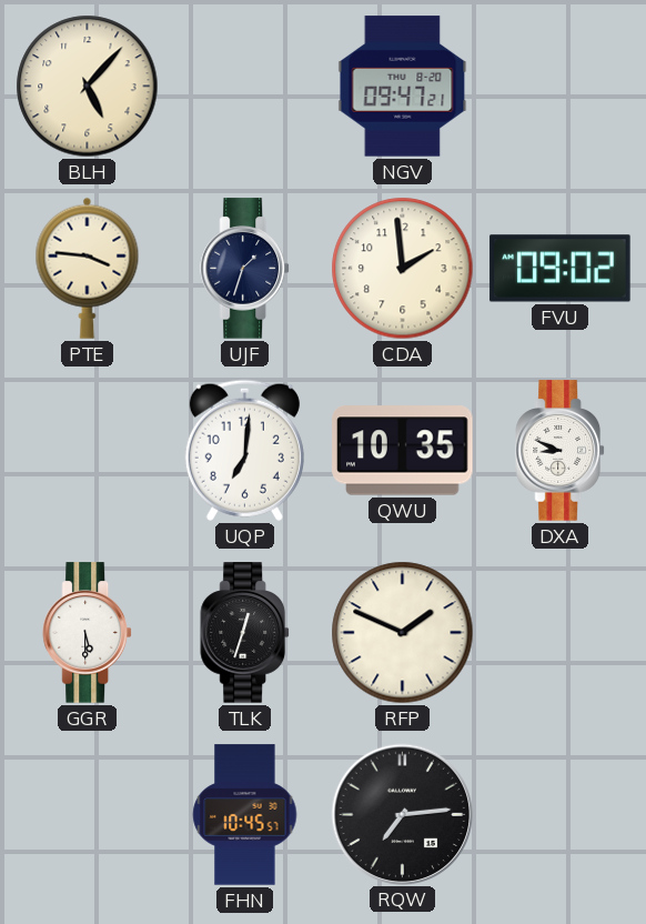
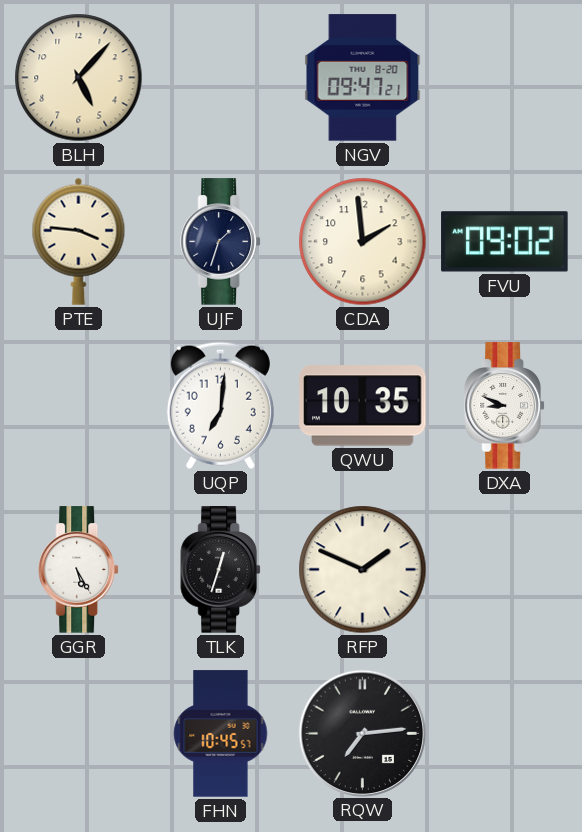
GGR: 5:30 -> 5:25 (78, 570)
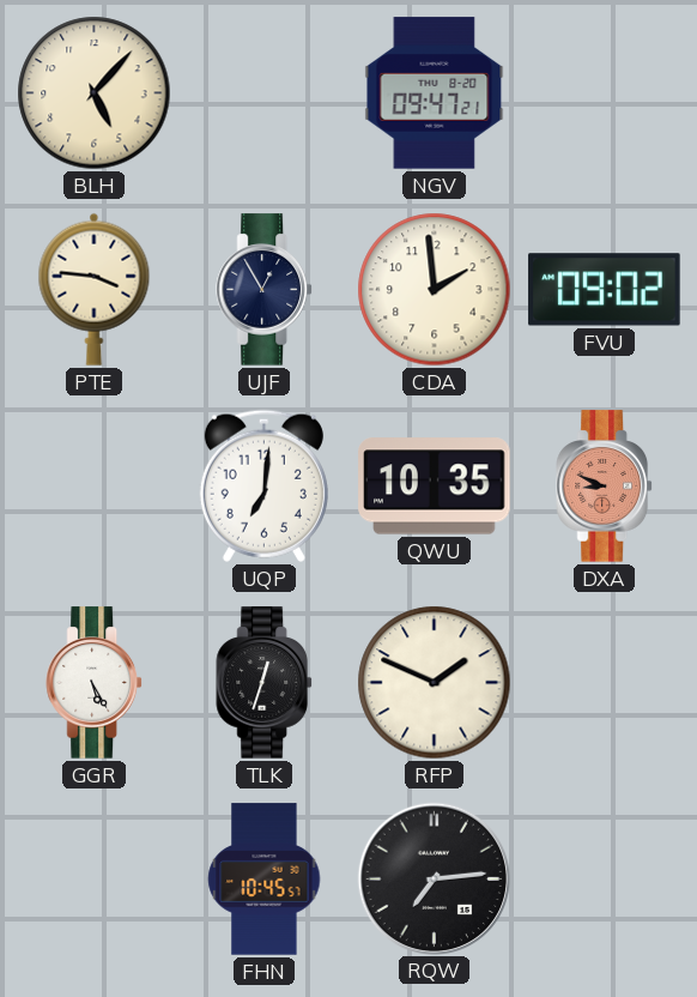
UJF: 1:33 -> 12:55 (263, 290)
DXA dial: white -> salmon (604, 487)
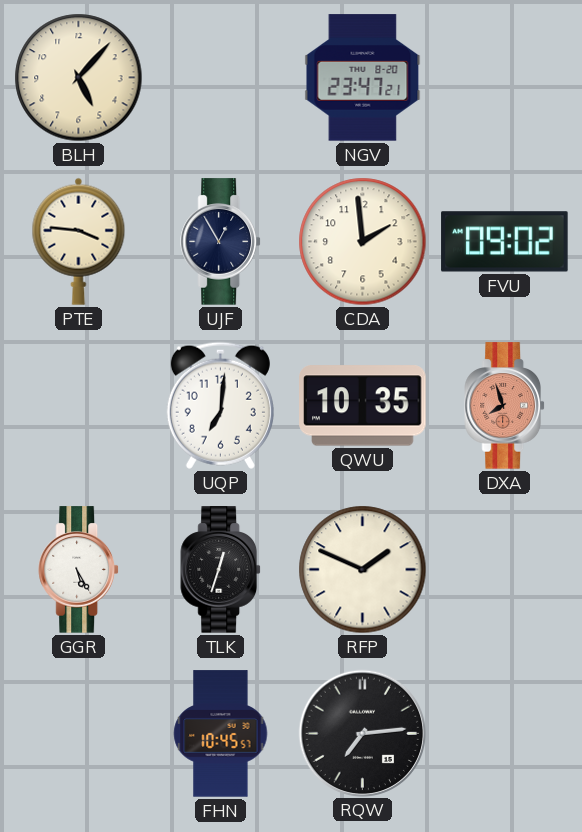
NGV: 09:47 -> 23:47 (363, 78)
DXA: 8:49 -> 7:57 (504, 406)
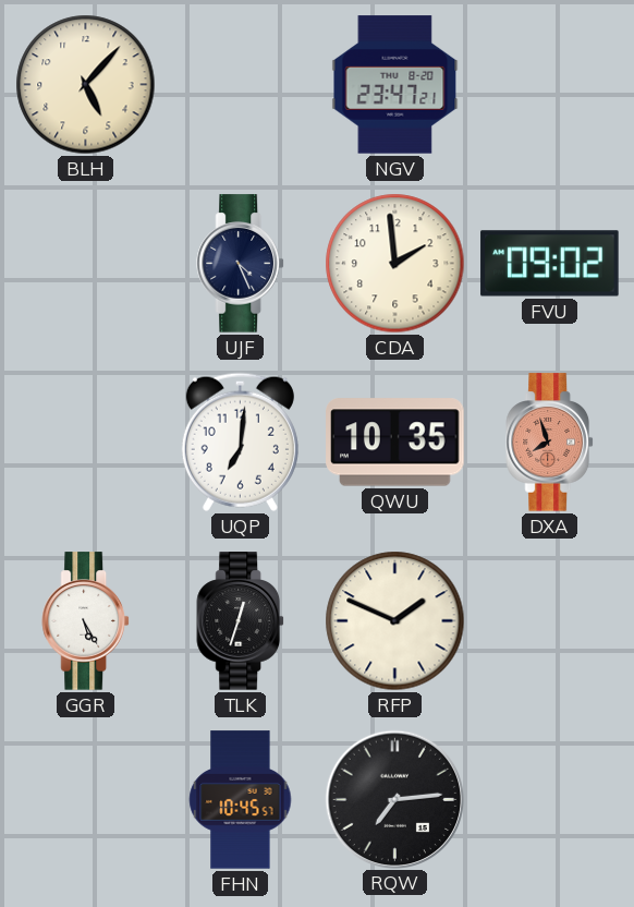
PTE: 3:46 -> none (79, 241)
UJF: 12:55 -> 4:26 (240, 264)
